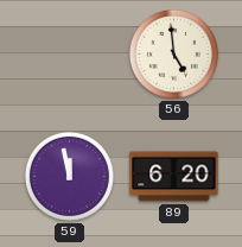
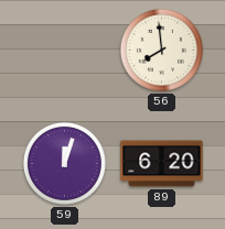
56: 4:59 -> 7:59 (161, 50)
59: 11:58 -> 12:03 (64, 163)
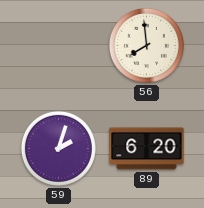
59: 12:03 -> 2:03 (58, 148)
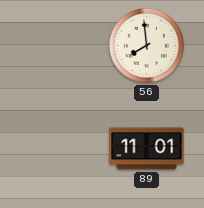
59: 2:03 -> none (58, 148)
89: 6:20 -> 11:01 (147, 149)
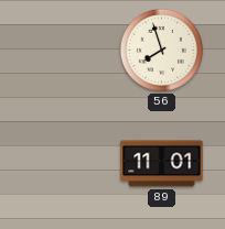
56: 7:59 -> 7:57 (161, 50)
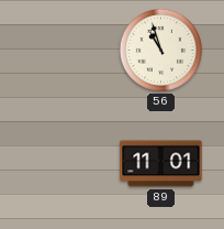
56: 7:57 -> 10:57 (160, 50)
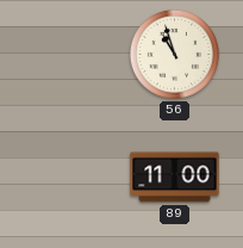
89: 11:01 -> 11:00 (175, 178)
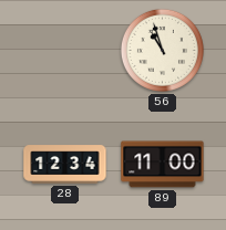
28: none -> 12:34 (65, 165)
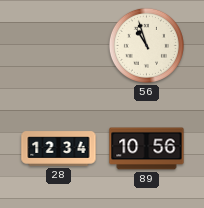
89: 11:00 -> 10:56 (147, 149)
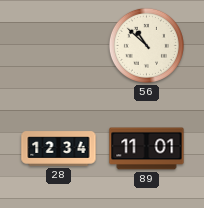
56: 10:57 -> 10:52 (146, 45)
89: 10:56 -> 11:01 (147, 149)
